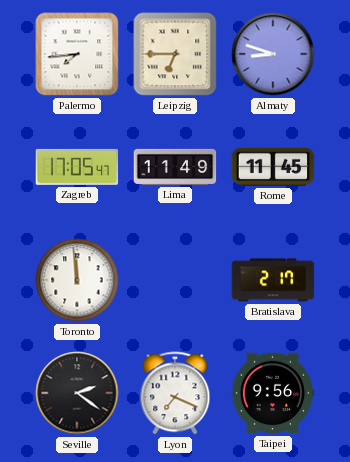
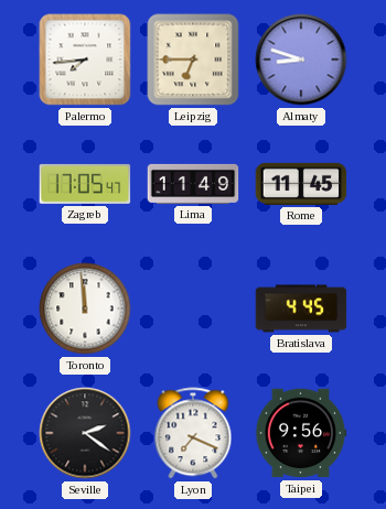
Bratislava: 2:17 -> 4:45 (301, 308)
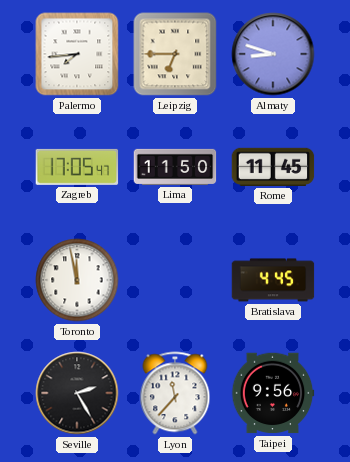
Lima: 11:49 -> 11:50 (175, 167)
Toronto: 11:59 -> 11:58 (77, 280)
Seville: 2:21 -> 2:25 (77, 393)
Lyon: 7:19 -> 11:37 (175, 393)
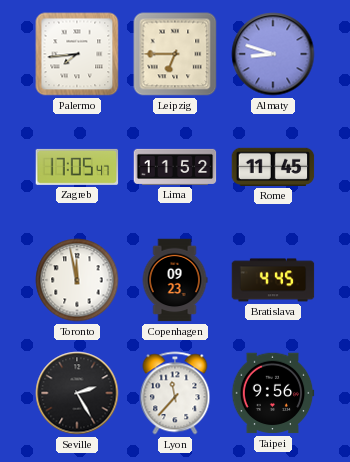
Lima: 11:50 -> 11:52 (175, 167)
Copenhagen: none -> 09:23 (175, 280)
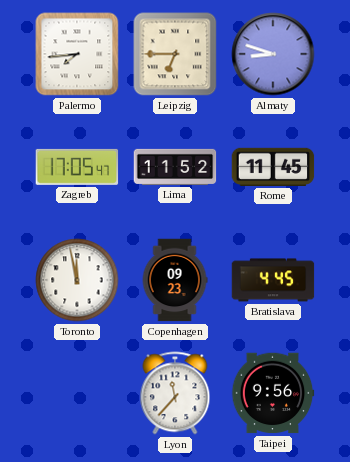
Seville: 2:25 -> none (77, 393)
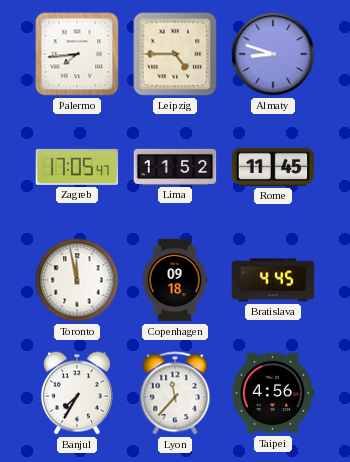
Leipzig: 6:45 -> 4:45 (175, 54)
Copenhagen: 09:23 -> 09:18 (175, 280)
Banjul: none -> 7:35 (77, 393)
Taipei: 9:56 -> 4:56 (273, 393)
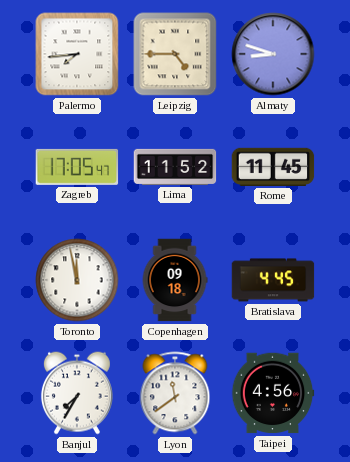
Lyon: 11:37 -> 11:39 (175, 393)
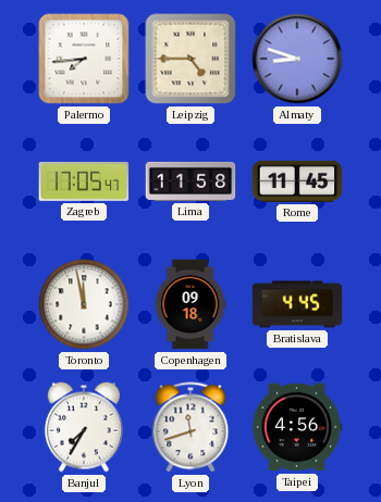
Lima: 11:52 -> 11:58 (190, 181)
Lyon: 11:39 -> 11:42 (190, 427)
